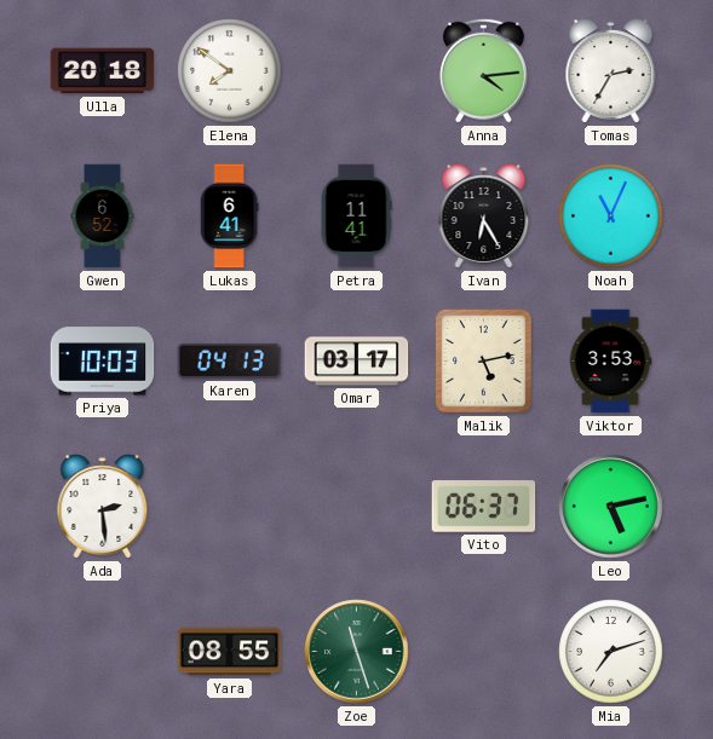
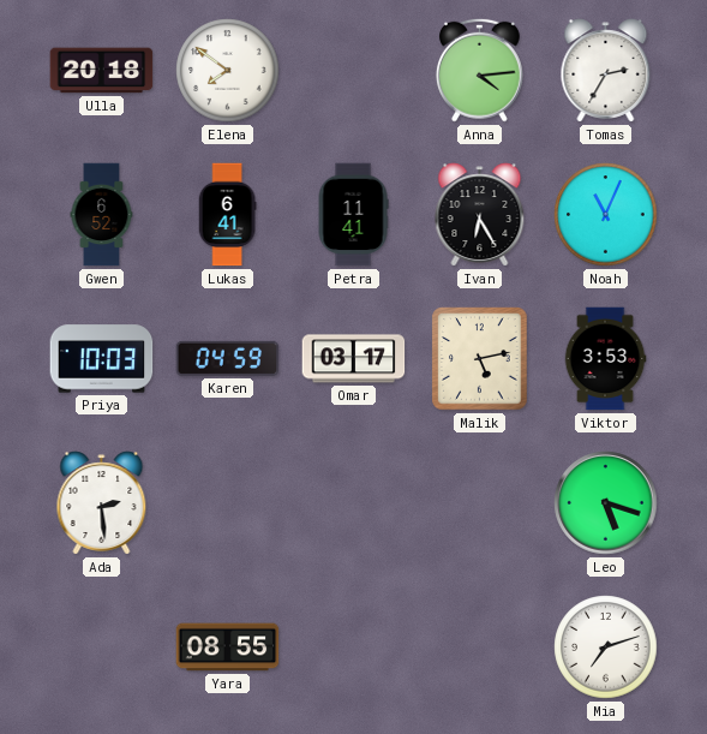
Karen: 04:13 -> 04:59 (228, 358)
Vito: 06:37 -> none (484, 507)
Leo: 5:13 -> 5:18 (606, 503)
Zoe: 11:27 -> none (357, 652)
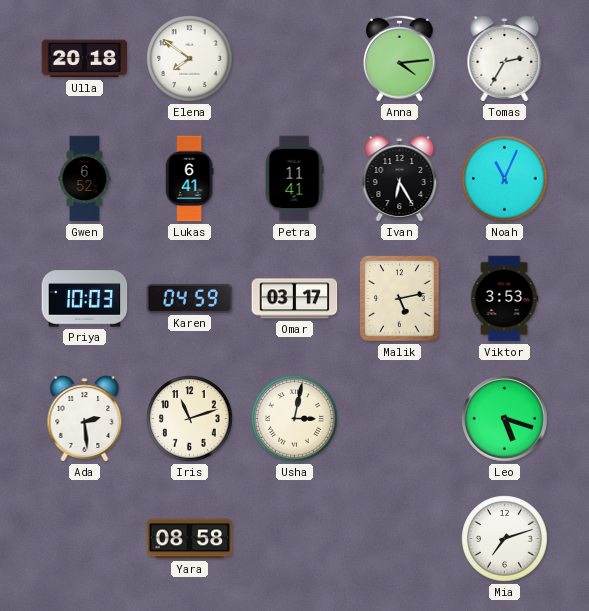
Iris: none -> 11:12 (190, 419)
Usha: none -> 3:02 (295, 419)
Yara: 08:55 -> 08:58 (190, 539)
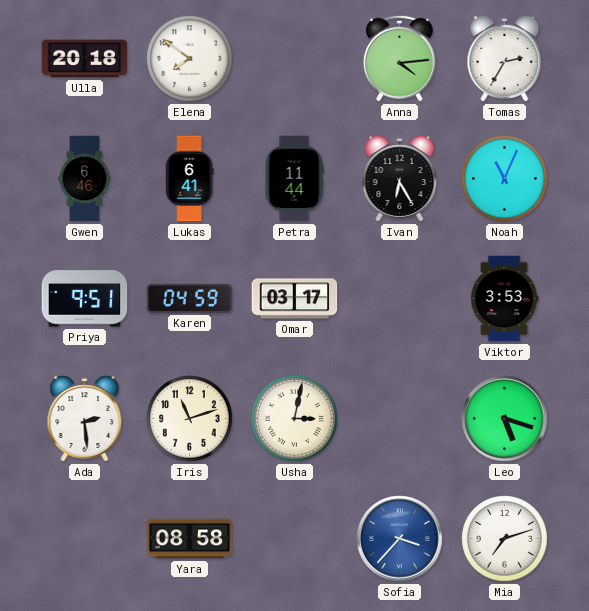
Gwen: 6:52 -> 6:46 (85, 179)
Petra: 11:41 -> 11:44 (294, 179)
Priya: 10:03 -> 9:51 (85, 299)
Malik: 5:13 -> none (400, 299)
Sofia: none -> 3:37 (400, 539)
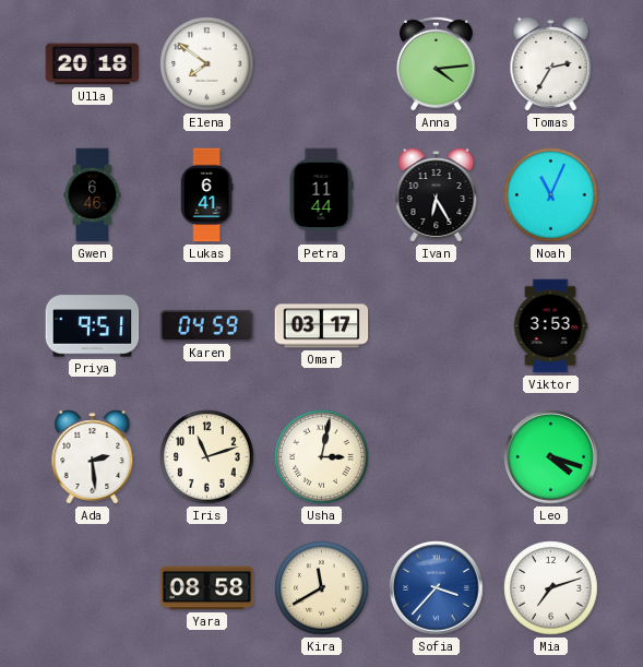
Leo: 5:18 -> 4:18 (551, 457)
Kira: none -> 11:40 (322, 588)
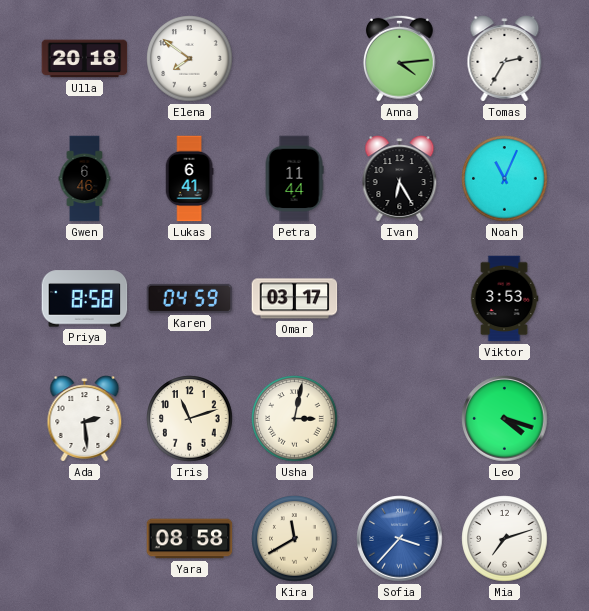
Priya: 9:51 -> 8:58 (85, 299)
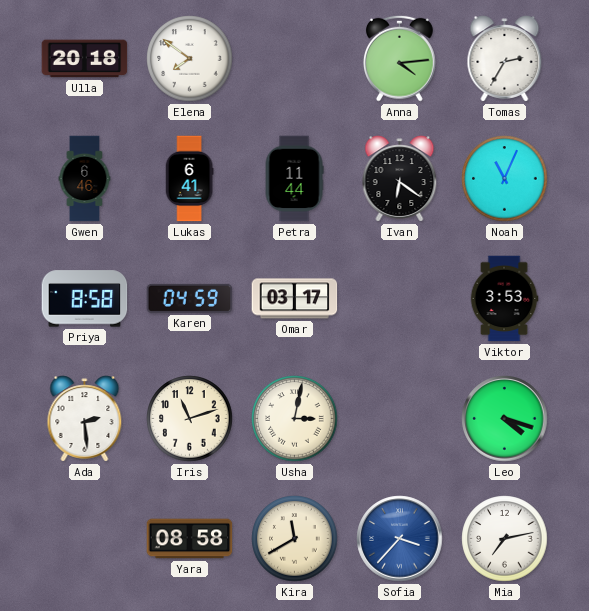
Ivan: 6:25 -> 6:21 (400, 179)
Mia: 7:12 -> 7:13 (505, 539)
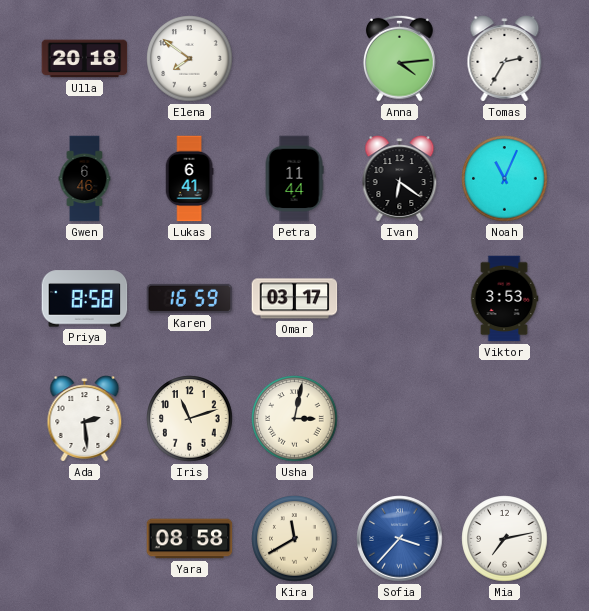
Karen: 04:59 -> 16:59 (190, 298)
Leo: 4:18 -> none (505, 419)
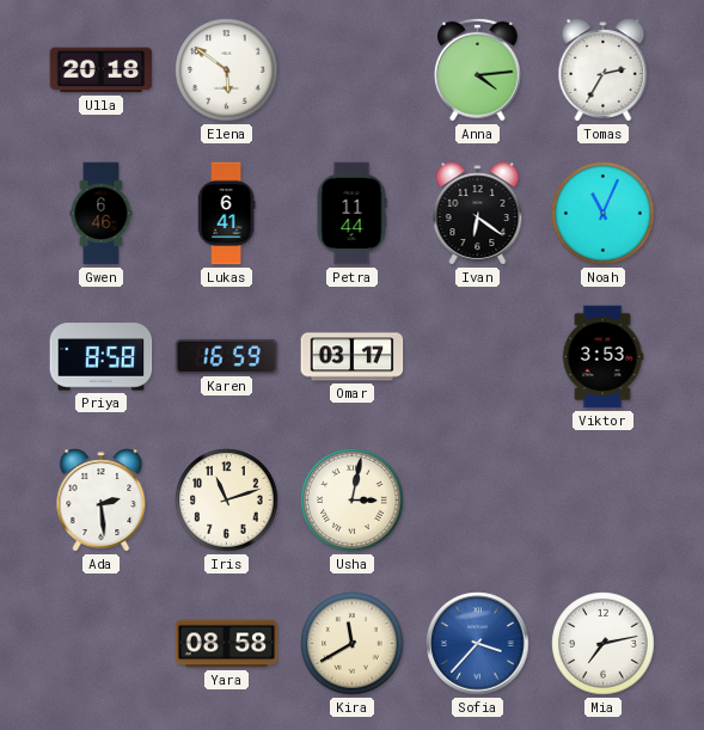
Elena: 7:51 -> 5:51 (227, 70)
